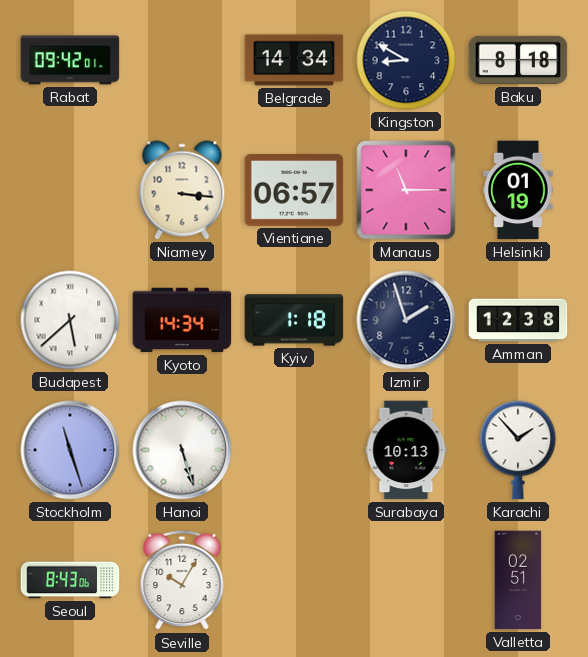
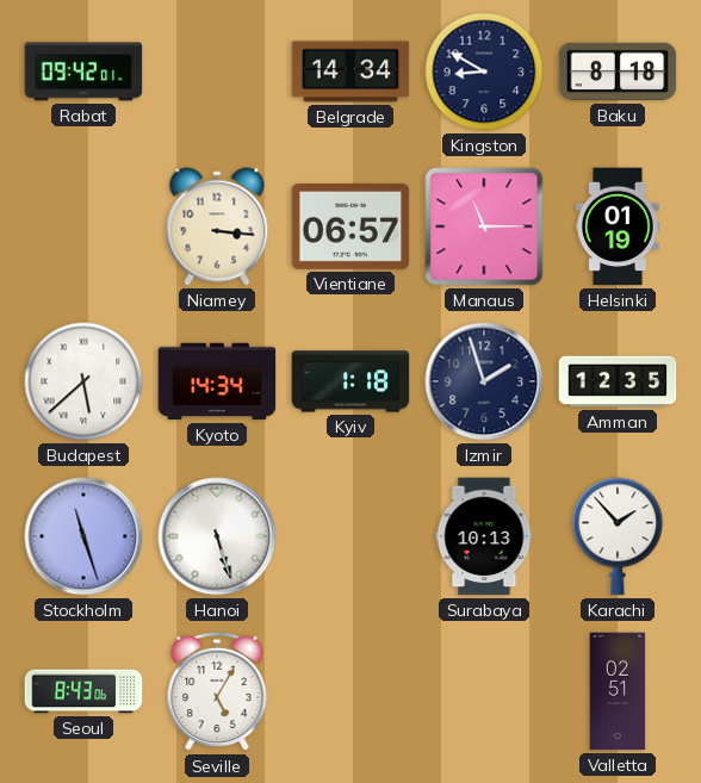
Amman: 12:38 -> 12:35 (618, 381)
Seville: 10:05 -> 5:05 (217, 691)
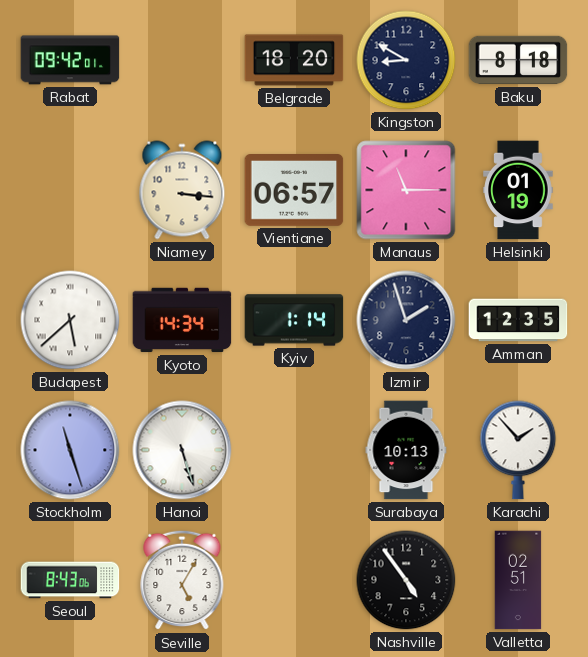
Belgrade: 14:34 -> 18:20 (294, 60)
Kyiv: 1:18 -> 1:14 (294, 320)
Nashville: none -> 4:54 (406, 580)
